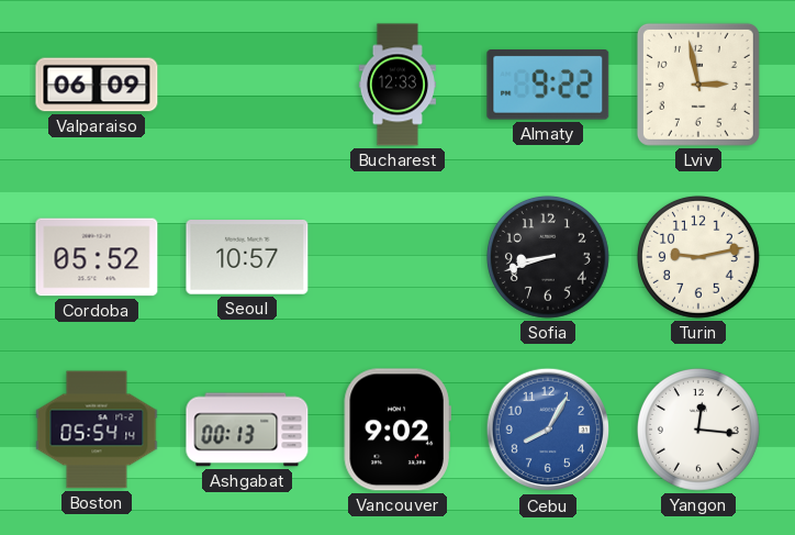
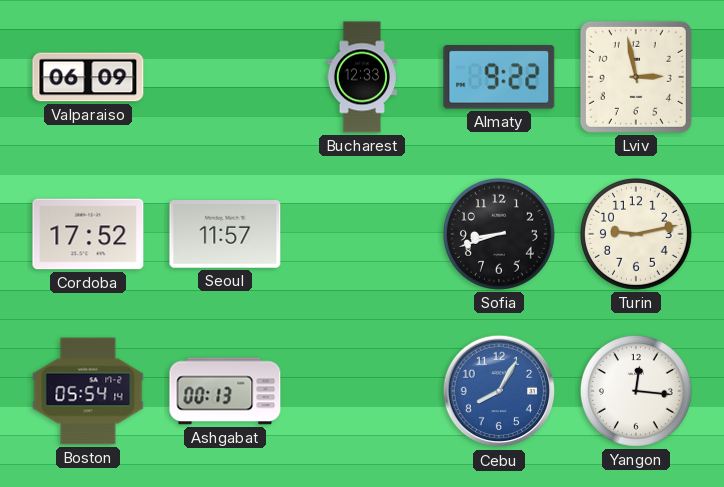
Cordoba: 05:52 -> 17:52 (88, 234)
Seoul: 10:57 -> 11:57 (225, 234)
Vancouver: 9:02 -> none (398, 430)
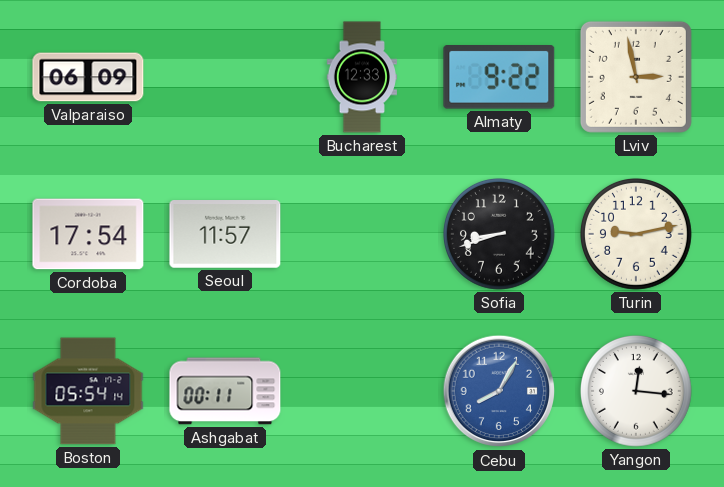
Cordoba: 17:52 -> 17:54 (88, 234)
Ashgabat: 00:13 -> 00:11 (225, 391)
